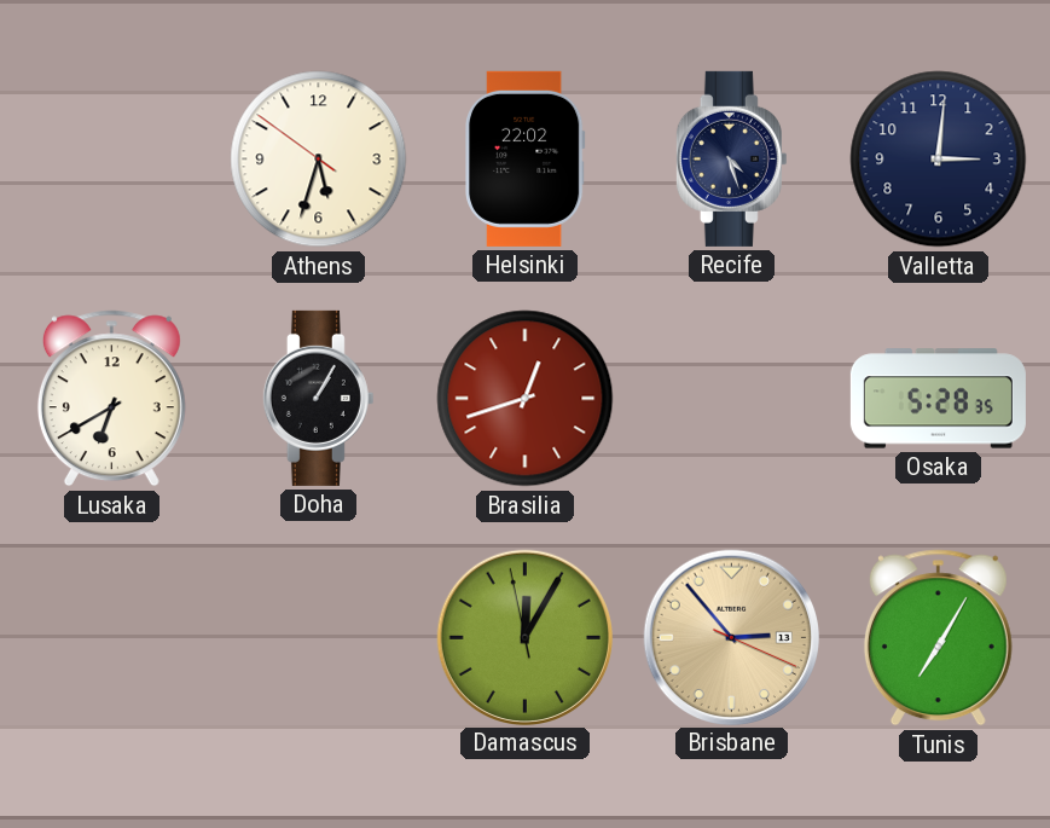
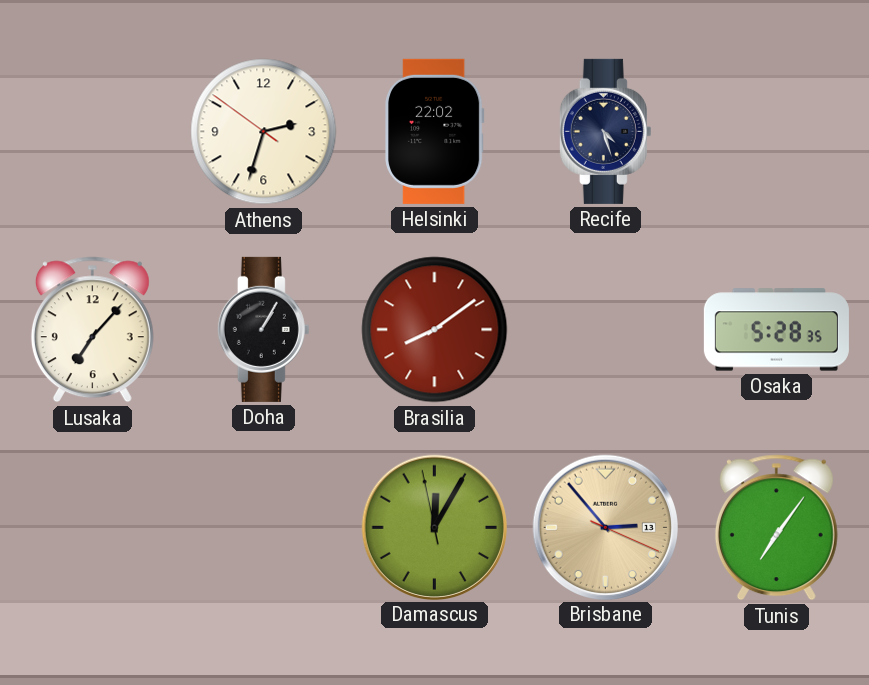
Athens: 5:32 -> 2:32 (264, 132)
Valletta: 3:01 -> none (939, 160)
Lusaka: 6:40 -> 7:07 (92, 330)
Brasilia: 12:42 -> 8:09 (435, 330)
Tunis: 7:05 -> 7:06 (776, 528)
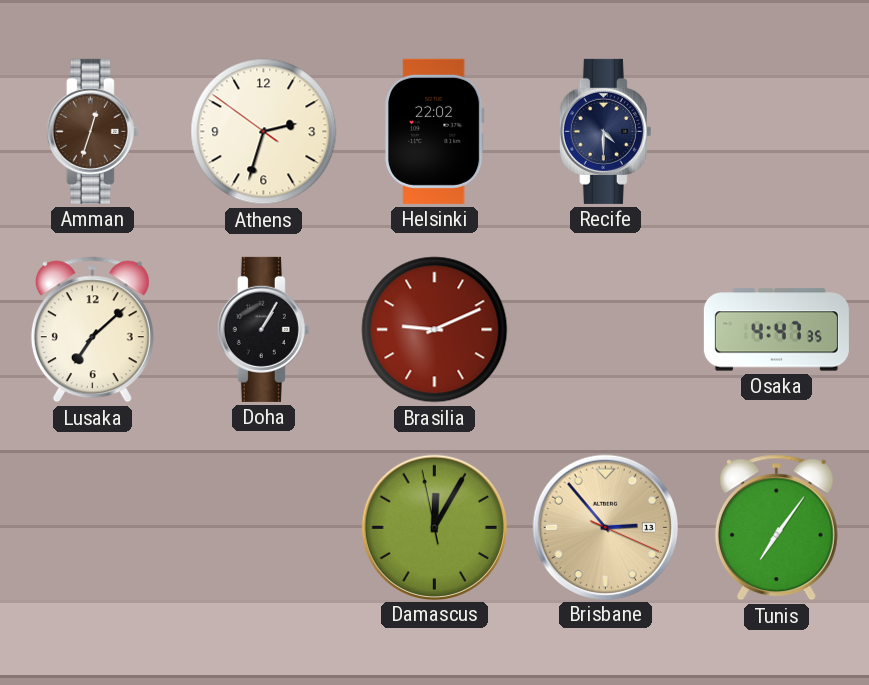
Amman: none -> 12:33 (92, 131)
Recife: 4:27 -> 4:30 (605, 131)
Lusaka: 7:07 -> 7:08 (92, 330)
Brasilia: 8:09 -> 9:11 (435, 330)
Osaka: 5:28 -> 4:47 (776, 330)
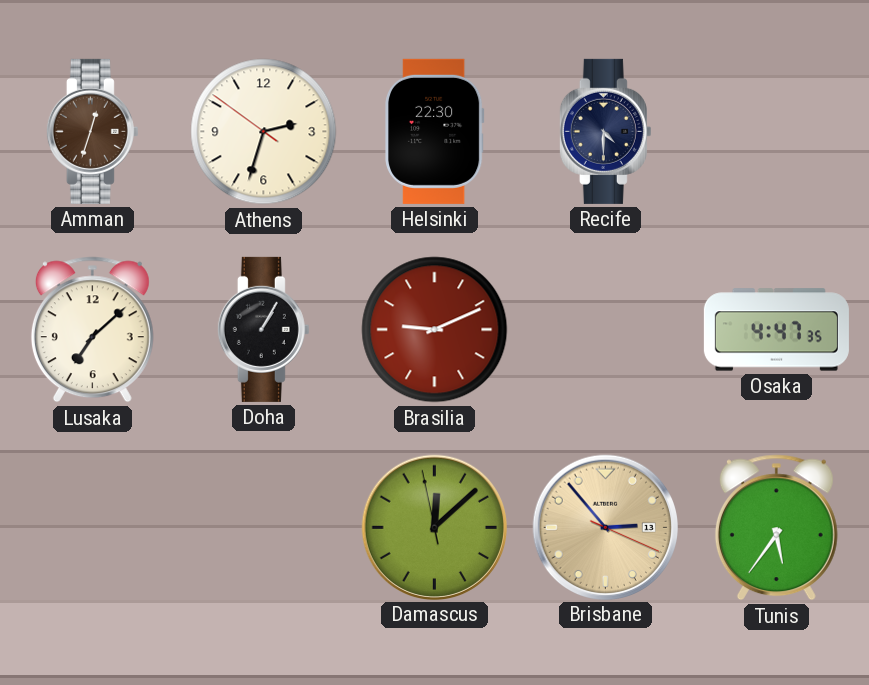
Helsinki: 22:02 -> 22:30 (434, 131)
Damascus: 12:04 -> 12:07 (434, 527)
Tunis: 7:06 -> 5:36 (776, 528)
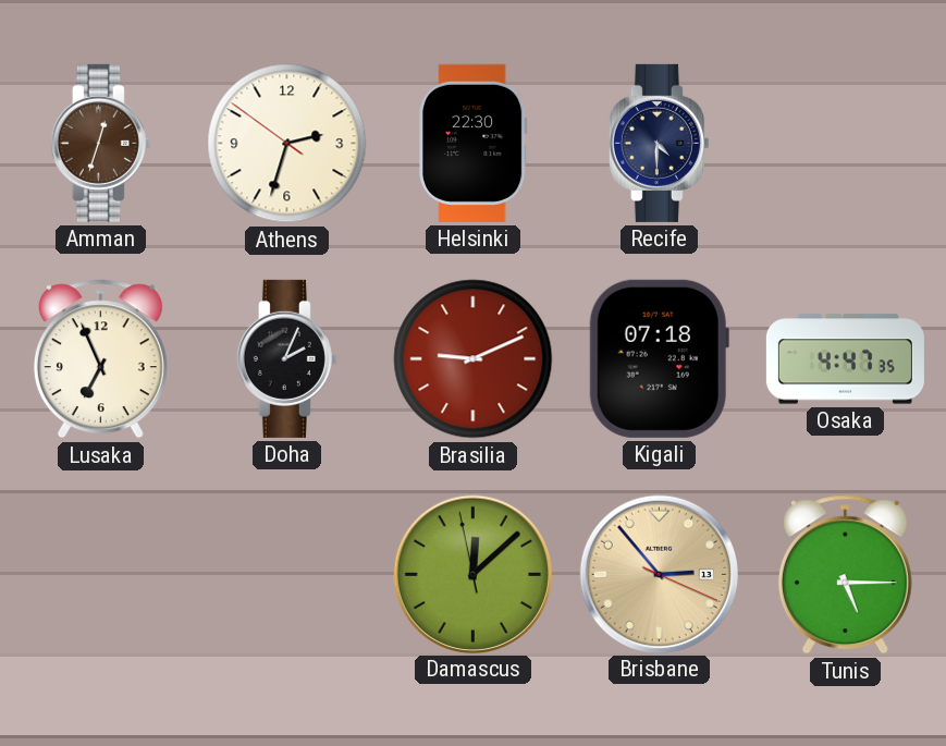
Lusaka: 7:08 -> 6:56 (100, 359)
Doha: 1:05 -> 2:04 (286, 358)
Kigali: none -> 07:18 (659, 358)
Tunis: 5:36 -> 5:15 (845, 575)
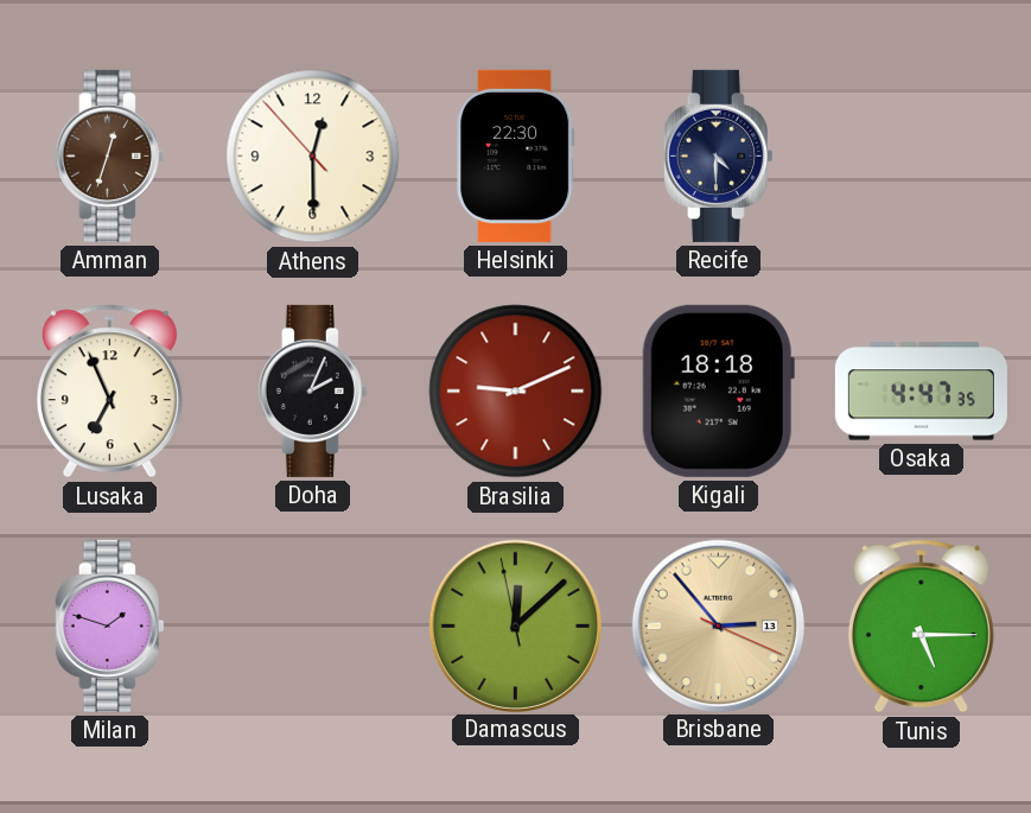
Athens: 2:32 -> 12:29 (313, 157)
Kigali: 07:18 -> 18:18 (718, 390)
Milan: none -> 1:48 (109, 625)
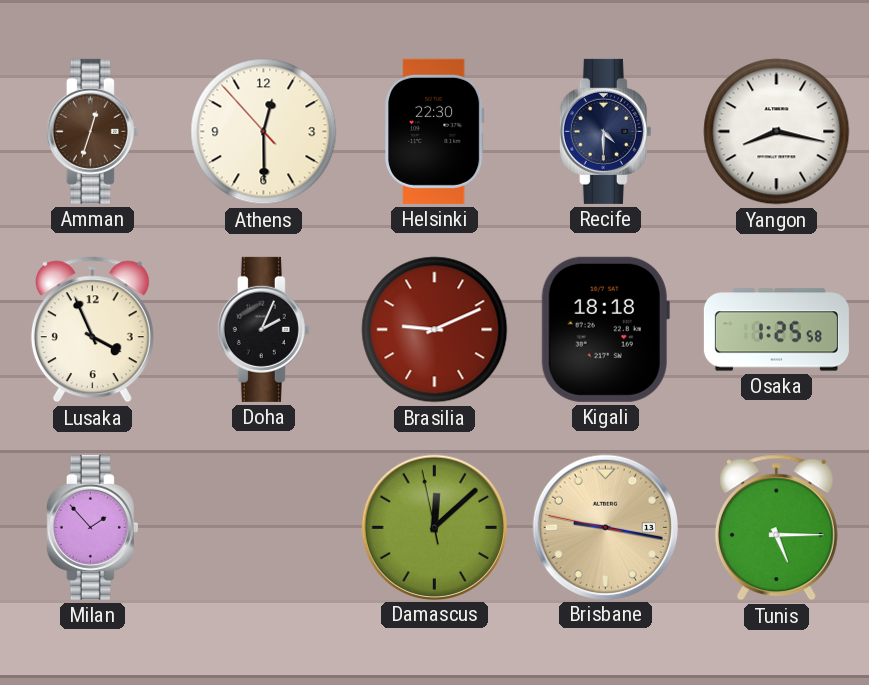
Yangon: none -> 8:17 (777, 132)
Lusaka: 6:56 -> 3:56 (92, 330)
Osaka: 4:47 -> 1:25 (776, 330)
Milan: 1:48 -> 1:53 (92, 527)
Brisbane: 2:53 -> 9:16 (605, 527)
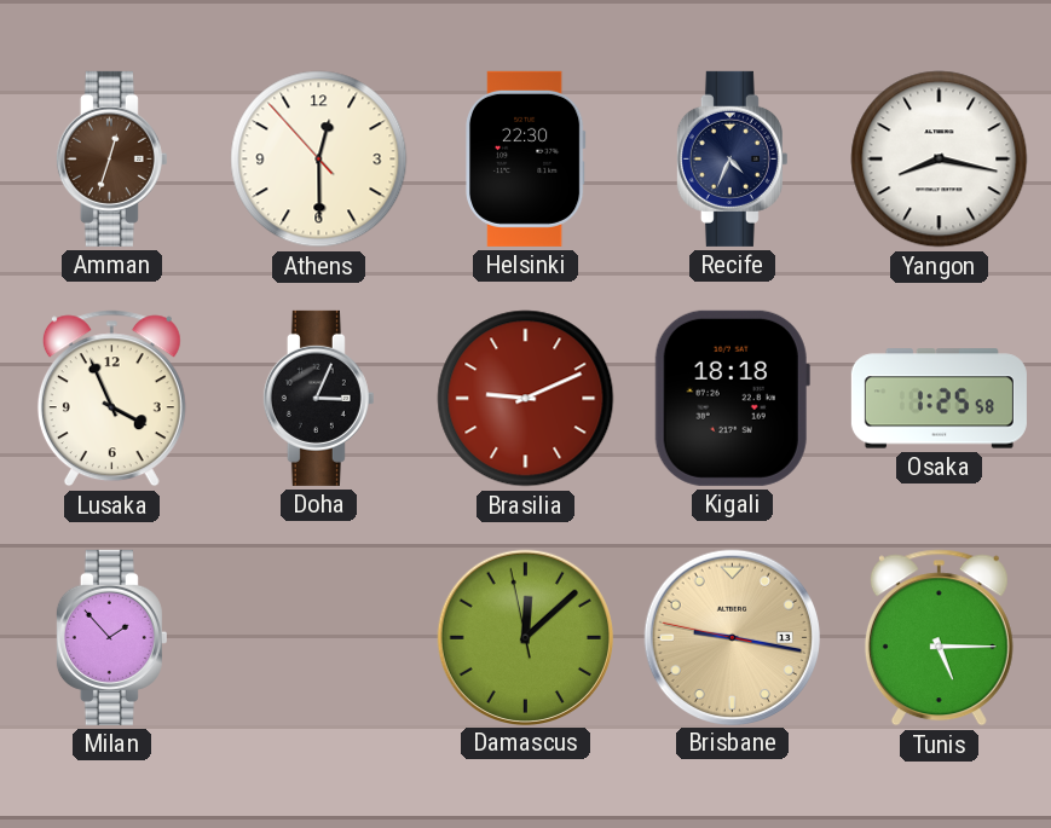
Recife: 4:30 -> 4:34 (732, 158)
Doha: 2:04 -> 3:04 (318, 398)
